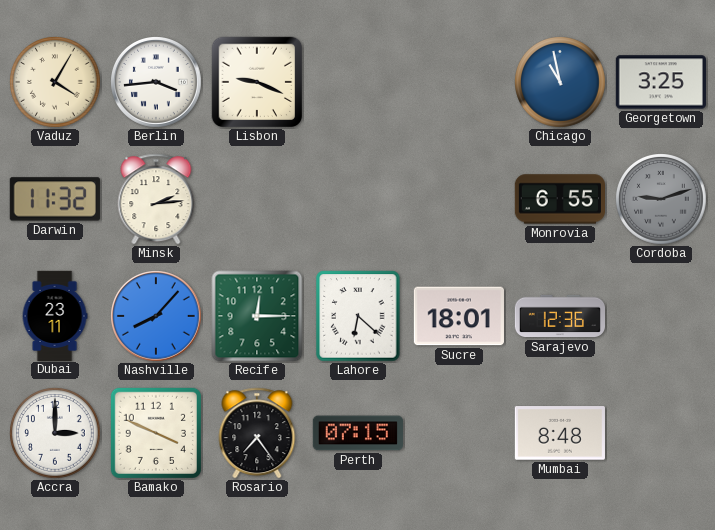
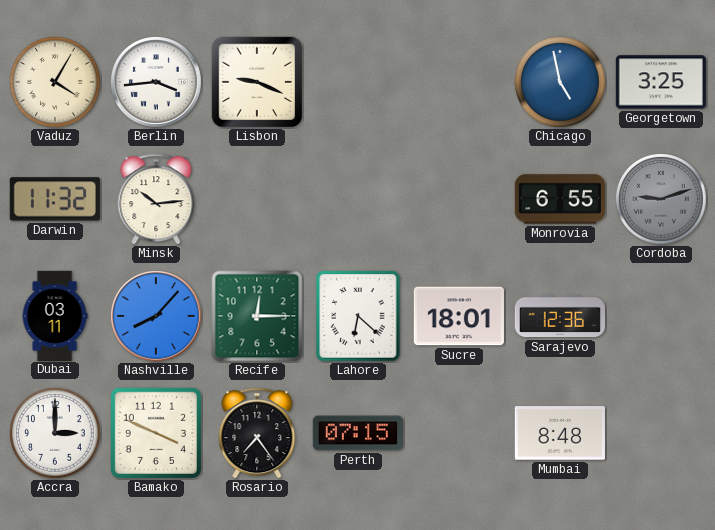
Chicago: 10:58 -> 4:58 (561, 83)
Minsk: 2:14 -> 10:14 (156, 199)
Dubai: 23:11 -> 03:11 (55, 315)
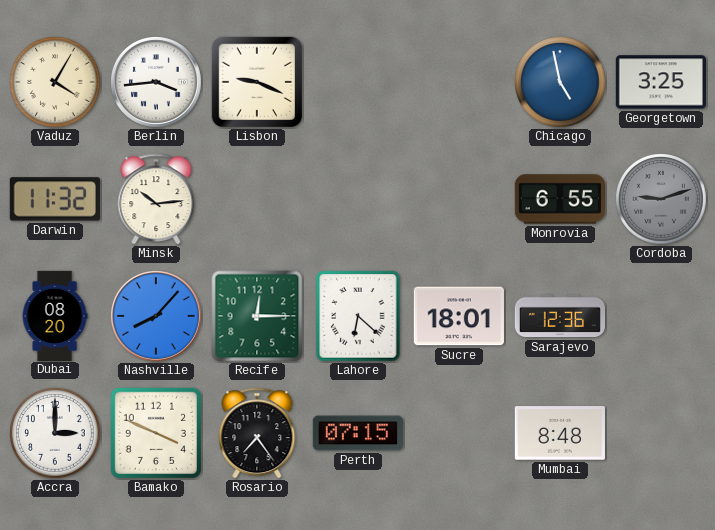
Dubai: 03:11 -> 08:20 (55, 315)
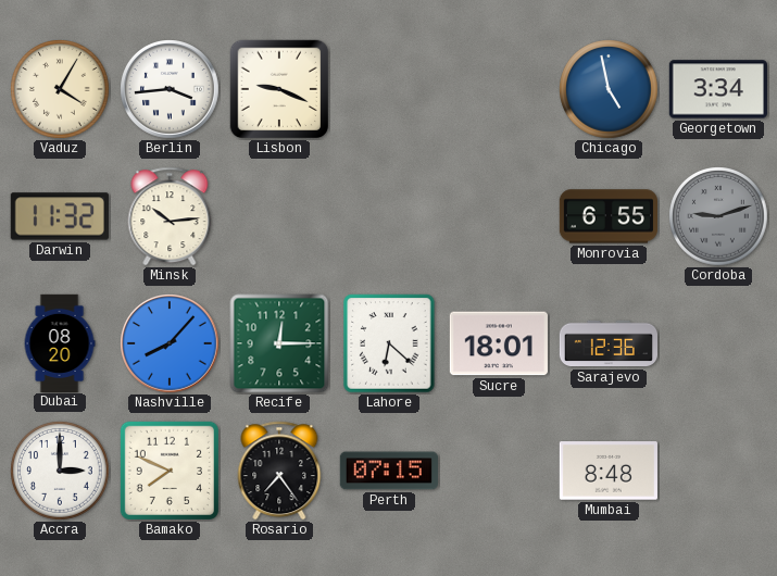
Georgetown: 3:25 -> 3:34 (718, 89)
Bamako: 3:49 -> 7:49 (170, 471)
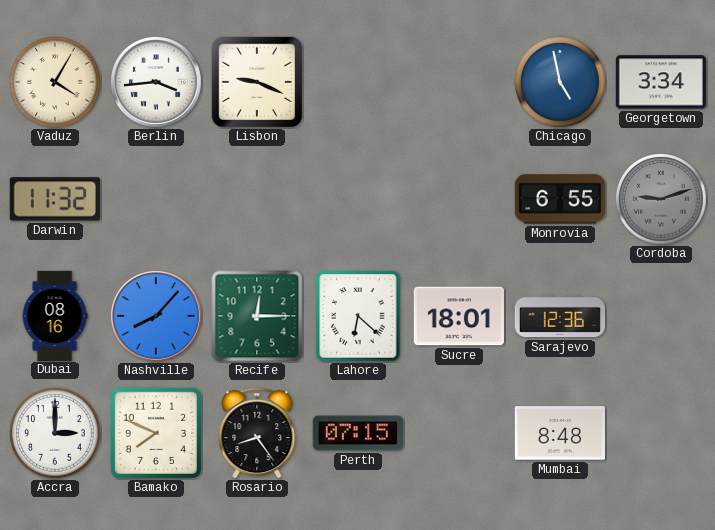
Minsk: 10:14 -> none (170, 216)
Dubai: 08:20 -> 08:16 (55, 315)
Rosario: 7:24 -> 8:24 (257, 433)
